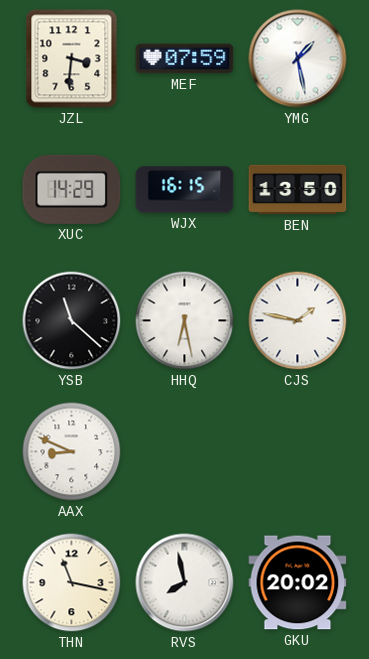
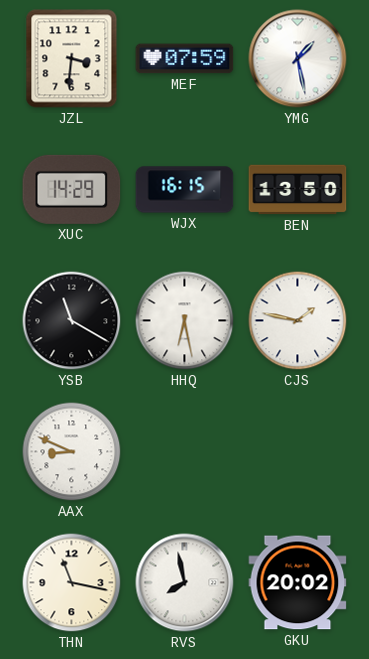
YSB: 11:22 -> 11:20 (72, 321)
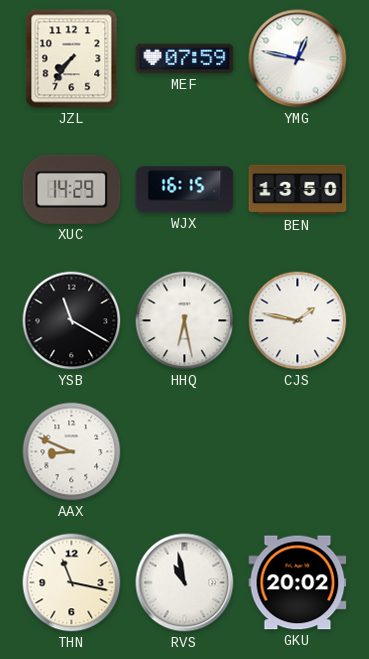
JZL: 3:31 -> 7:36 (72, 59)
YMG: 1:28 -> 12:47 (298, 59)
RVS: 7:58 -> 10:58 (185, 583)
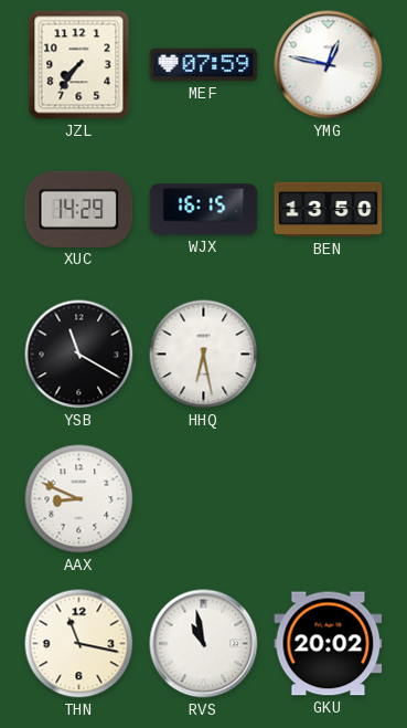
CJS: 1:47 -> none (298, 321)
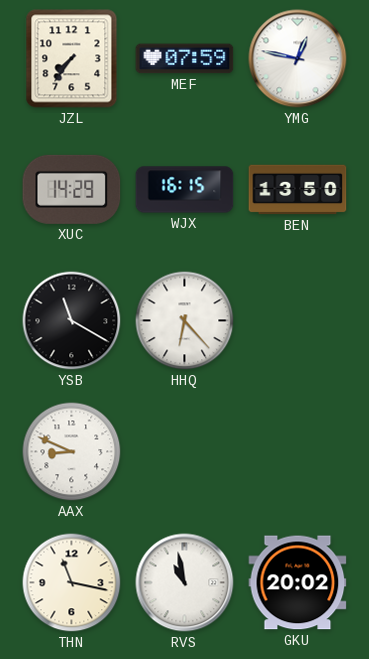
HHQ: 6:28 -> 6:23 (185, 321)
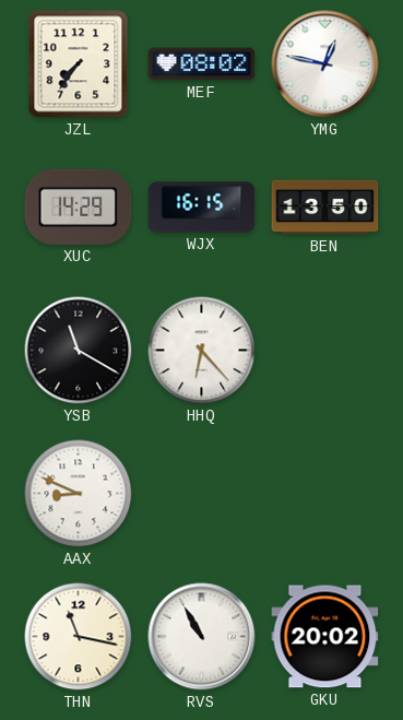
MEF: 07:59 -> 08:02 (202, 64)
RVS: 10:58 -> 10:55 (202, 637)
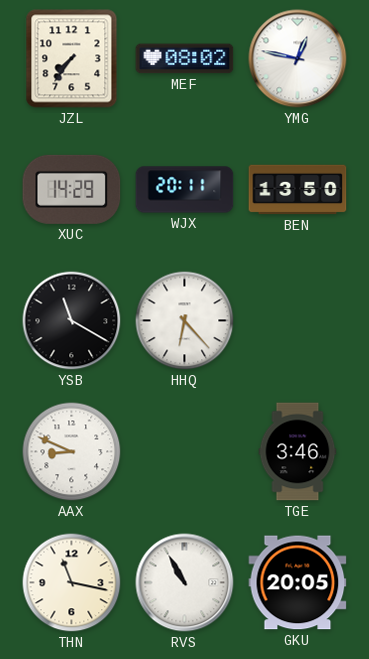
WJX: 16:15 -> 20:11 (185, 190)
TGE: none -> 3:46 (298, 452)
GKU: 20:02 -> 20:05 (298, 583)
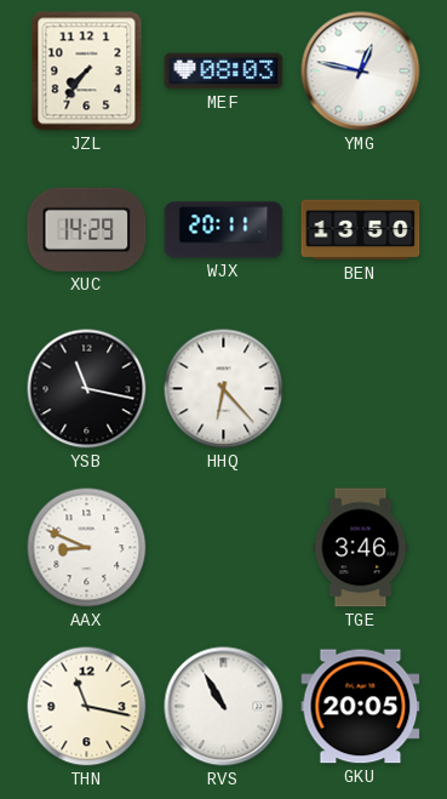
MEF: 08:02 -> 08:03 (224, 72)
YSB: 11:20 -> 11:17 (87, 389)
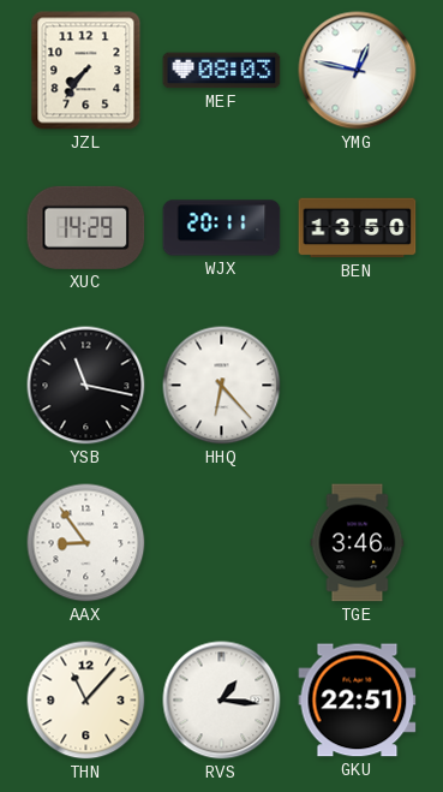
AAX: 8:49 -> 8:54 (86, 543)
THN: 11:17 -> 11:07 (86, 701)
RVS: 10:55 -> 1:16 (222, 701)
GKU: 20:05 -> 22:51 (358, 701)
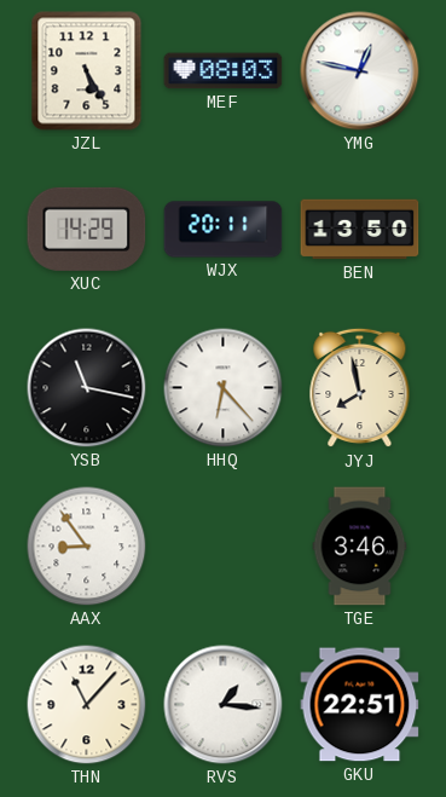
JZL: 7:36 -> 5:25 (87, 71)
JYJ: none -> 7:58 (360, 388)
